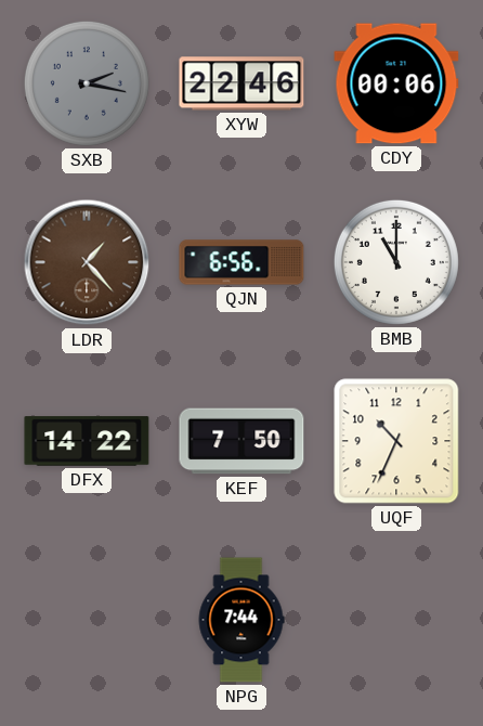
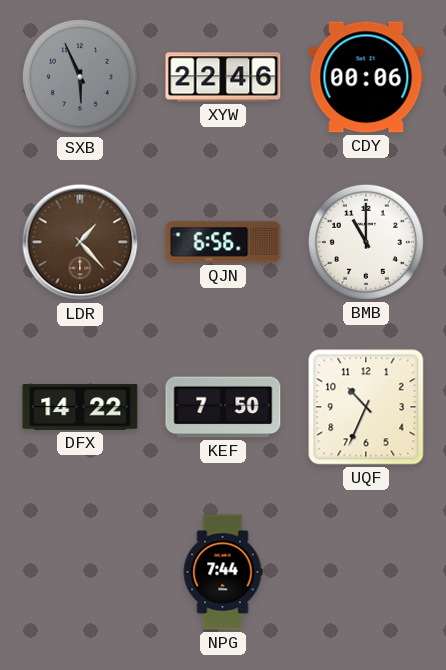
SXB: 2:17 -> 5:56 (80, 77)
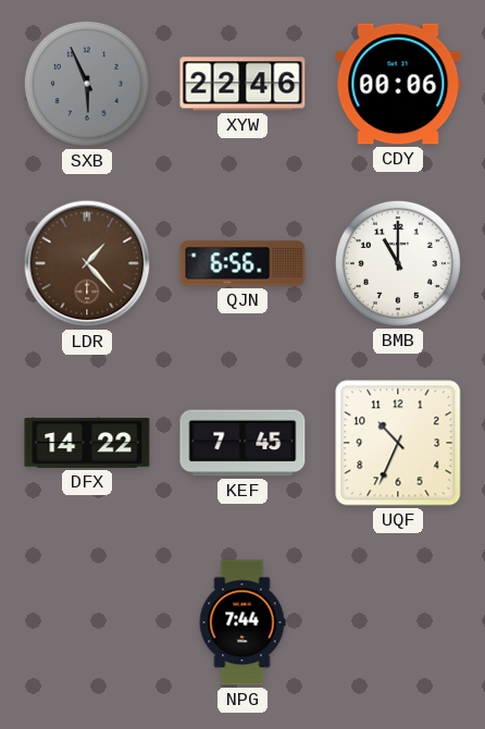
KEF: 7:50 -> 7:45 (242, 443)
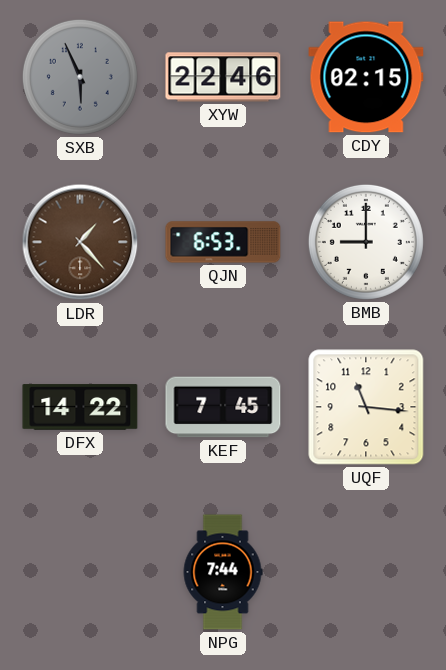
CDY: 00:06 -> 02:15 (366, 77)
QJN: 6:56 -> 6:53 (223, 242)
BMB: 11:00 -> 9:00 (366, 242)
UQF: 10:34 -> 11:16 (366, 407)
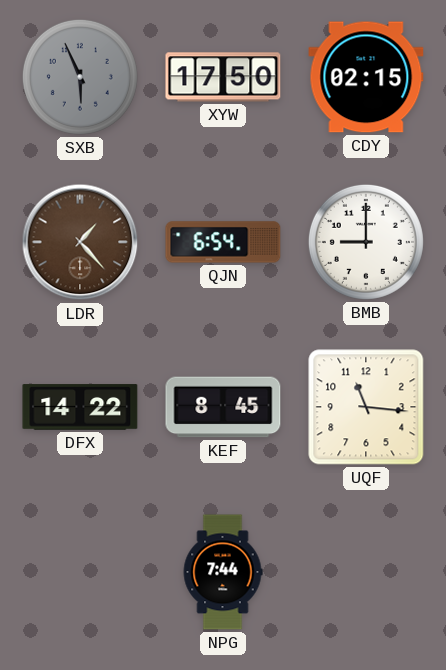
XYW: 22:46 -> 17:50 (223, 77)
QJN: 6:53 -> 6:54 (223, 242)
KEF: 7:45 -> 8:45 (223, 407)
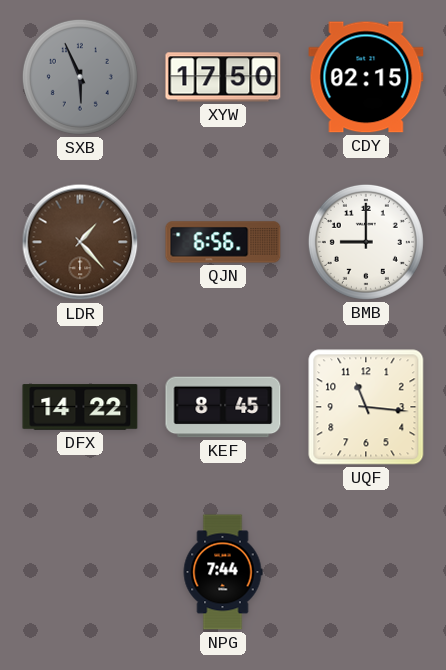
QJN: 6:54 -> 6:56 (223, 242)
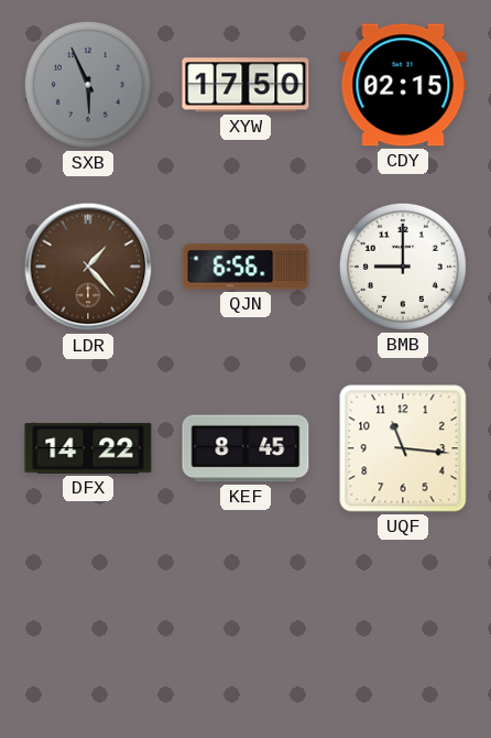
NPG: 7:44 -> none (223, 572)
